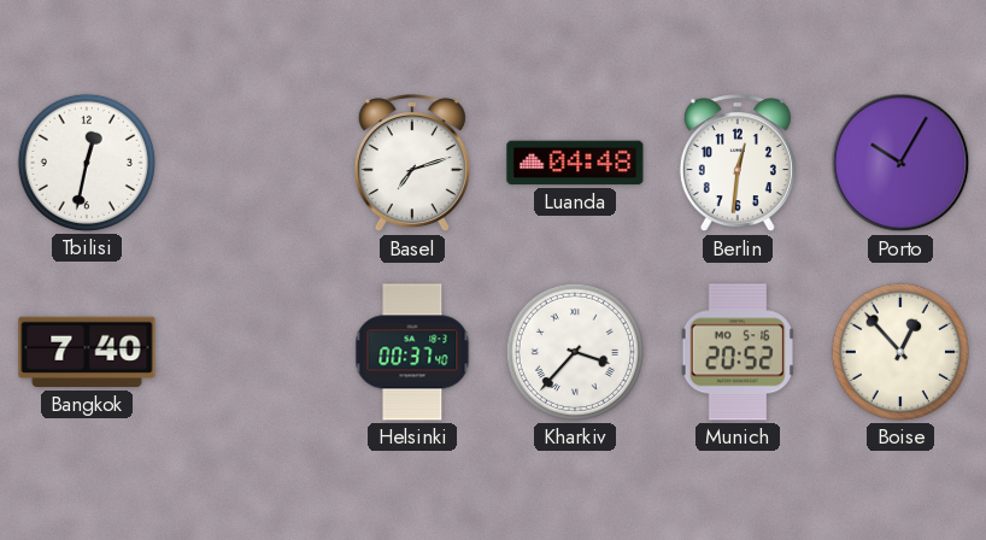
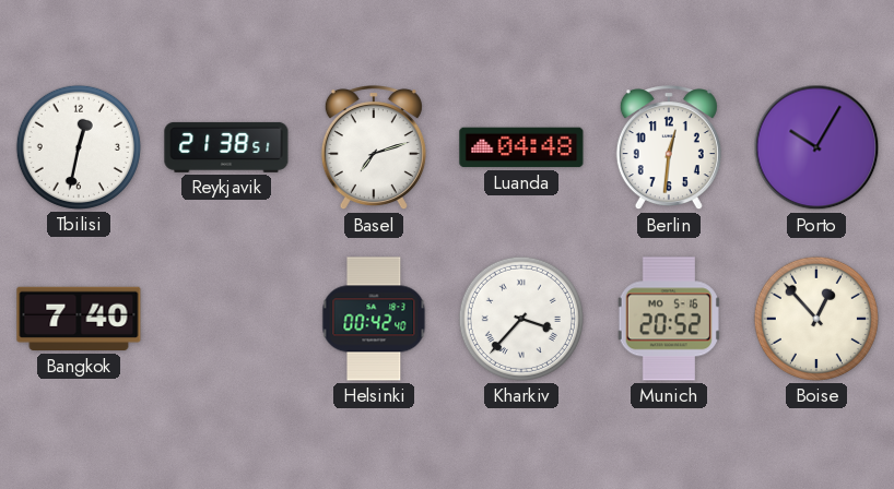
Reykjavik: none -> 21:38 (226, 147)
Helsinki: 00:37 -> 00:42 (374, 319)
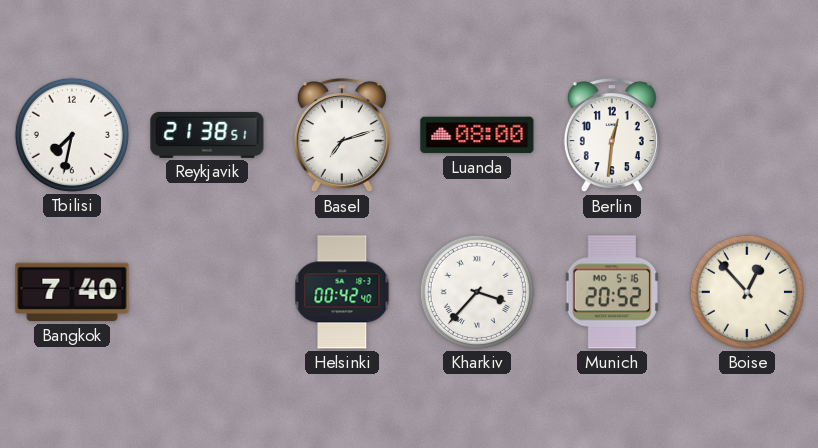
Tbilisi: 12:32 -> 7:32 (72, 135)
Luanda: 04:48 -> 08:00 (477, 135)
Porto: 10:05 -> none (816, 147)
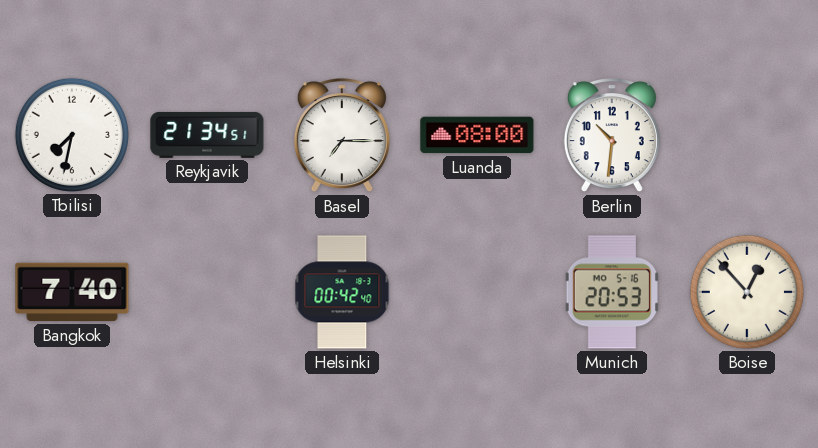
Reykjavik: 21:38 -> 21:34 (207, 135)
Basel: 7:12 -> 7:15 (342, 136)
Berlin: 12:31 -> 10:31 (612, 136)
Kharkiv: 3:37 -> none (477, 292)
Munich: 20:52 -> 20:53 (612, 292)
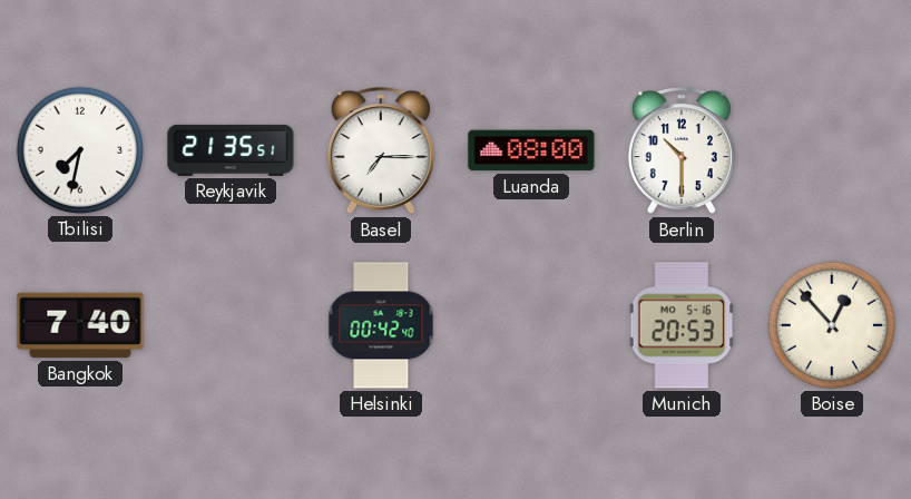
Reykjavik: 21:34 -> 21:35 (231, 150)
Berlin: 10:31 -> 10:30 (682, 151)
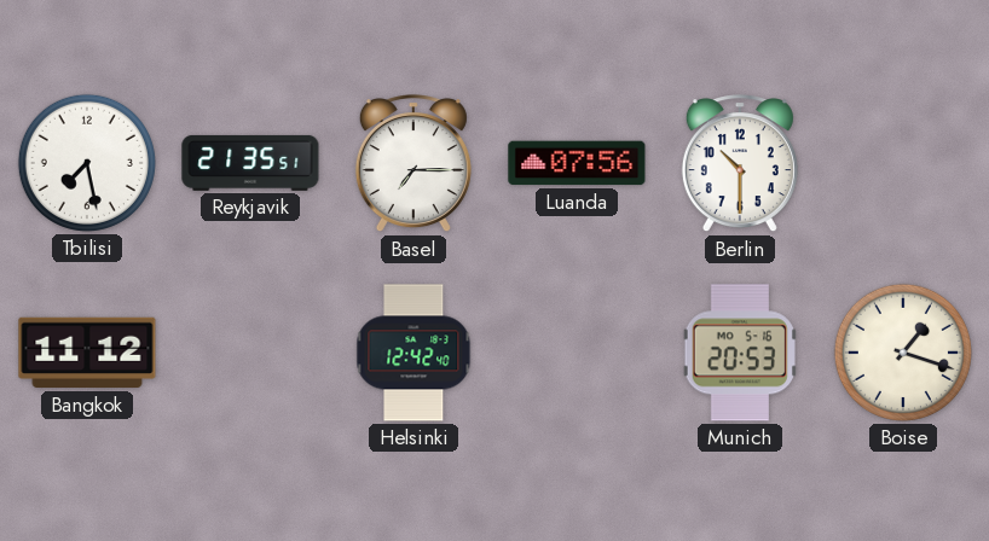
Tbilisi: 7:32 -> 7:28 (87, 163)
Luanda: 08:00 -> 07:56 (577, 163)
Bangkok: 7:40 -> 11:12 (87, 353)
Helsinki: 00:42 -> 12:42 (413, 353)
Boise: 12:53 -> 1:18 (903, 353)
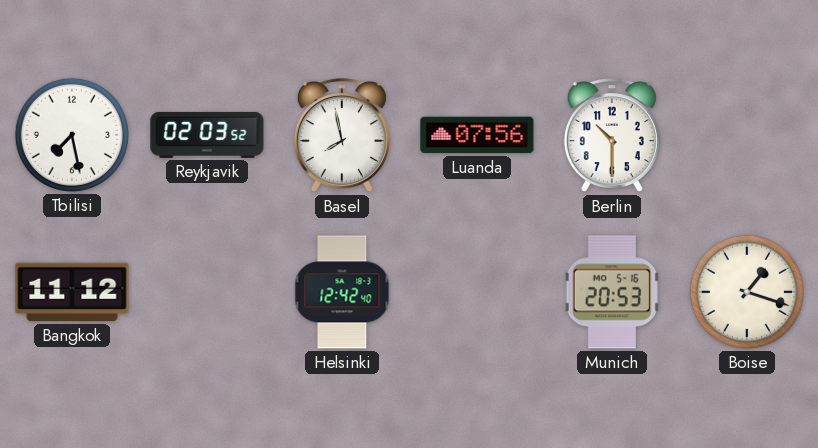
Reykjavik: 21:35 -> 02:03 (207, 135)
Basel: 7:15 -> 7:58 (342, 136)
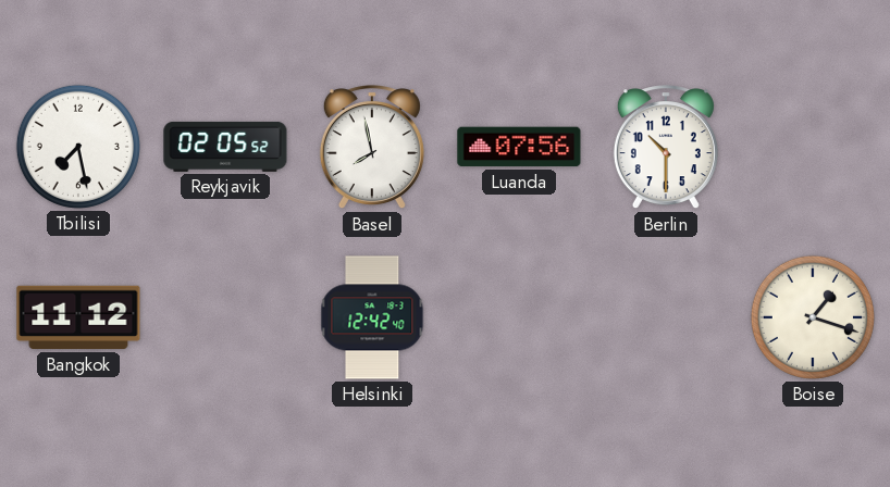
Reykjavik: 02:03 -> 02:05 (225, 147)
Munich: 20:53 -> none (612, 292)
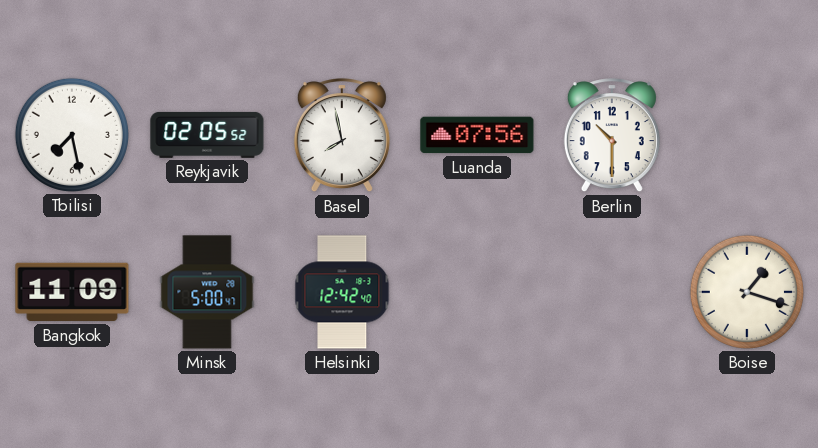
Bangkok: 11:12 -> 11:09 (72, 292)
Minsk: none -> 5:00 (207, 292)
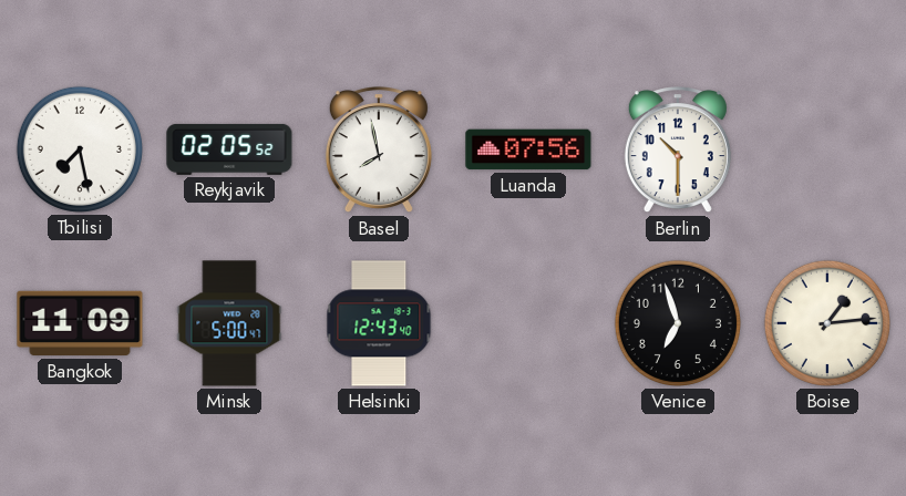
Helsinki: 12:42 -> 12:43 (379, 323)
Venice: none -> 6:57 (678, 323)
Boise: 1:18 -> 1:14 (827, 323)
